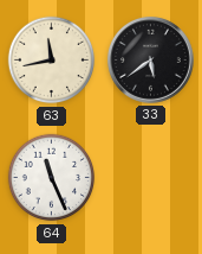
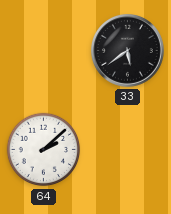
63: 11:43 -> none (52, 61)
64: 11:26 -> 2:08 (44, 150)
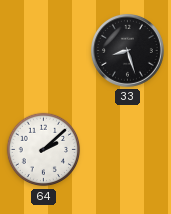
33: 5:39 -> 8:27 (128, 51)
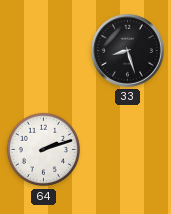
64: 2:08 -> 2:12 (44, 150)
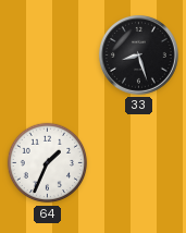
64: 2:12 -> 1:34 (48, 163)
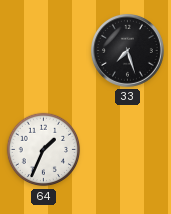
33: 8:27 -> 7:27 (128, 51)
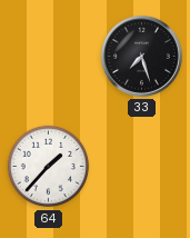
64: 1:34 -> 1:37 (49, 167)
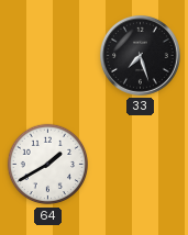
64: 1:37 -> 1:40 (48, 165)
